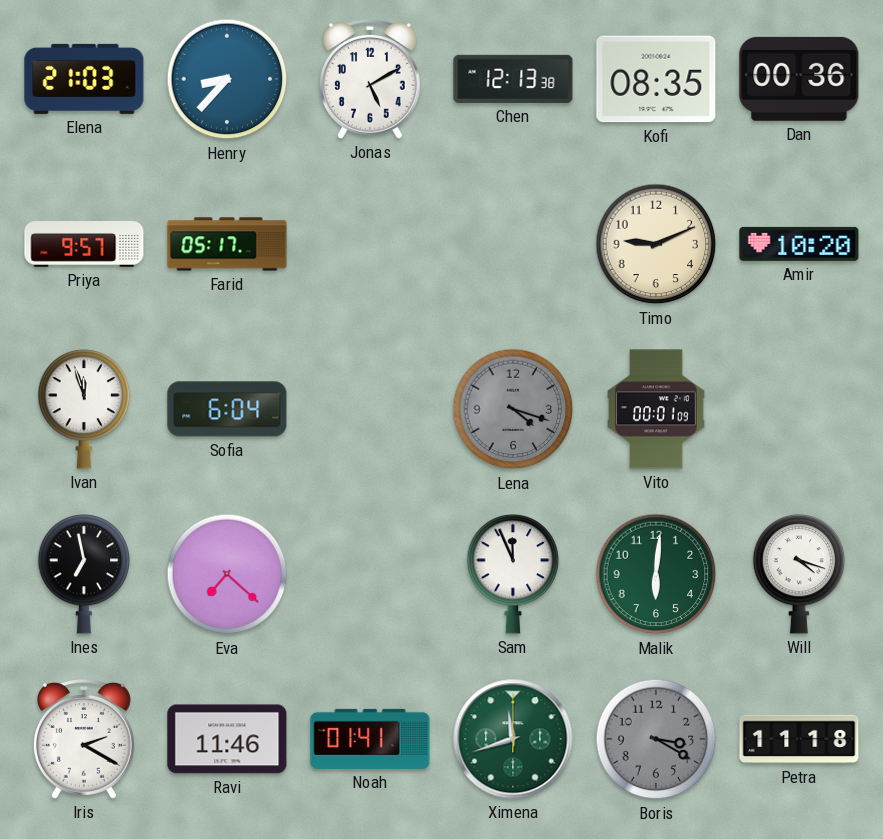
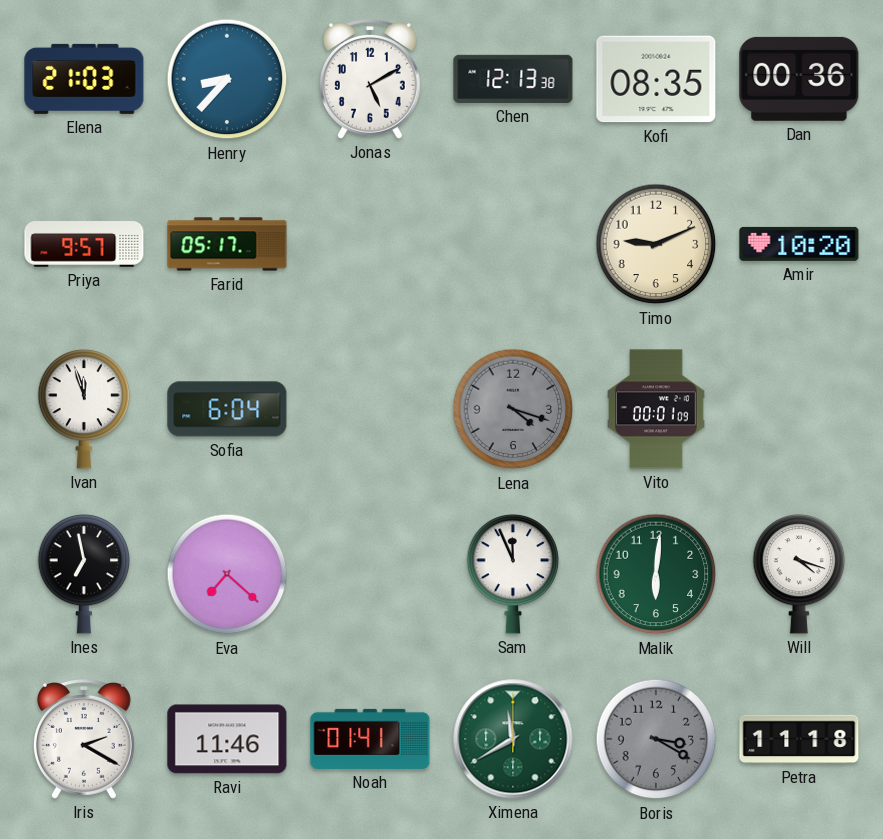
Ximena: 11:42 -> 11:40 (513, 739)
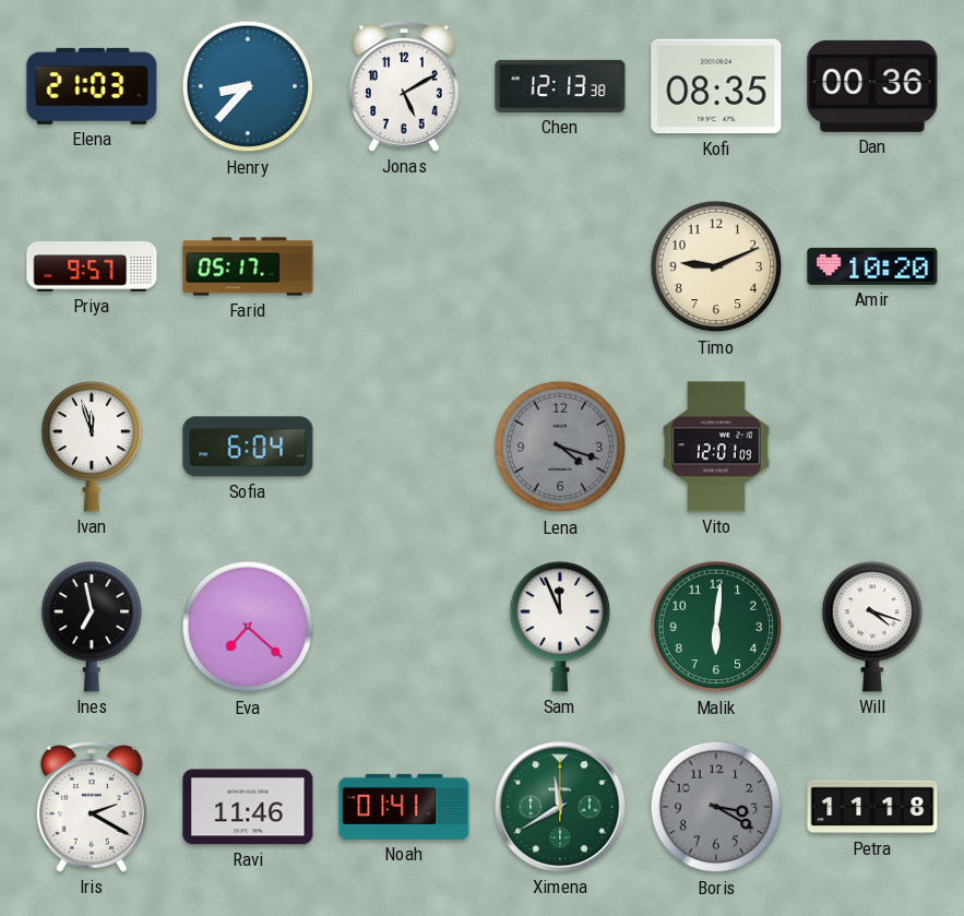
Vito: 00:01 -> 12:01 (716, 447)
